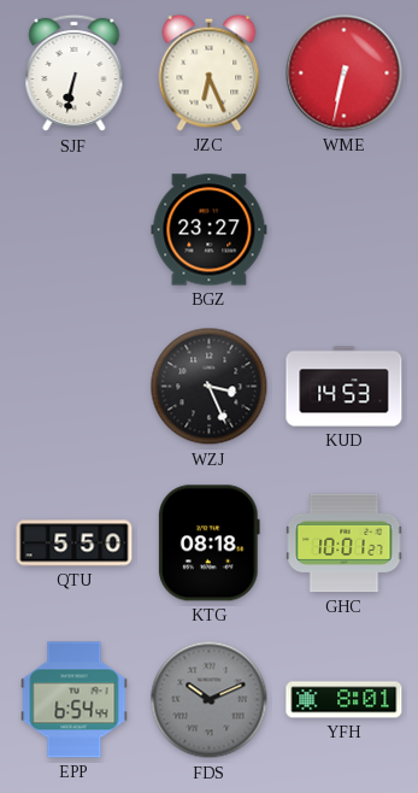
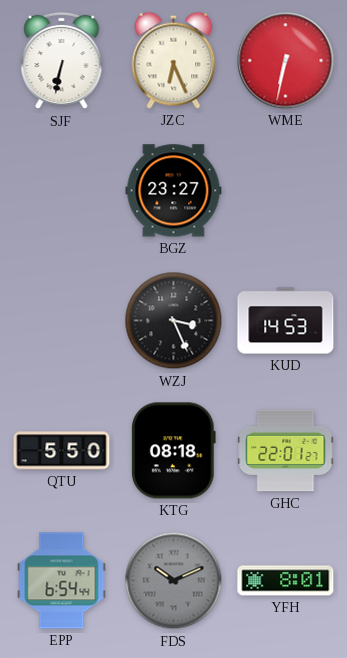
GHC: 10:01 -> 22:01 (286, 451)
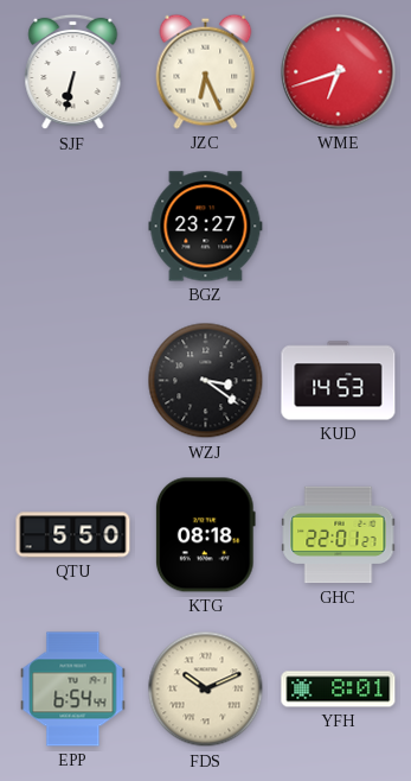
WME: 6:32 -> 6:42 (339, 72)
WZJ: 3:26 -> 3:21 (206, 381)
FDS dial: grey -> cream (206, 690)
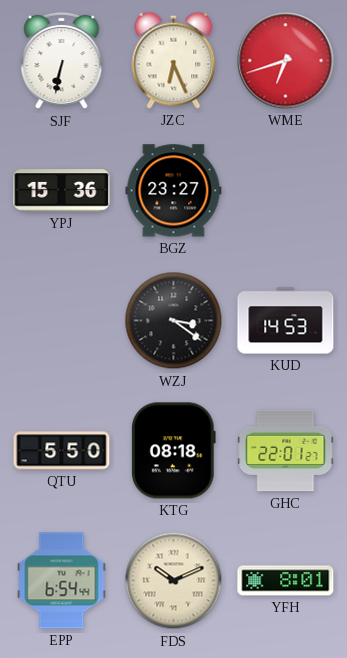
YPJ: none -> 15:36 (62, 191)
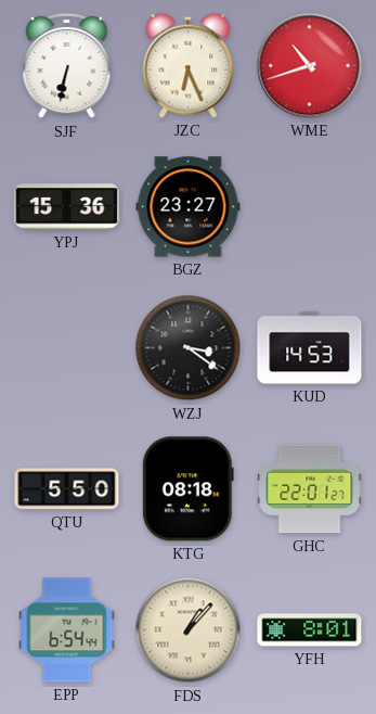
WME: 6:42 -> 10:42 (310, 66)
FDS: 10:11 -> 1:07 (189, 630)
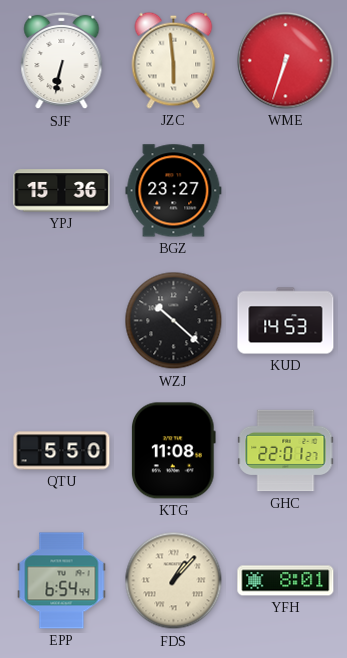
JZC: 6:26 -> 5:59 (174, 60)
WME: 10:42 -> 6:33 (286, 61)
WZJ: 3:21 -> 10:22 (174, 321)
KTG: 08:18 -> 11:08 (173, 451)
